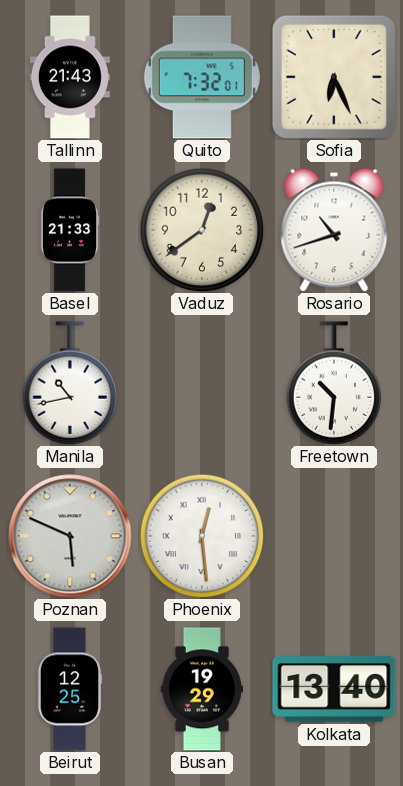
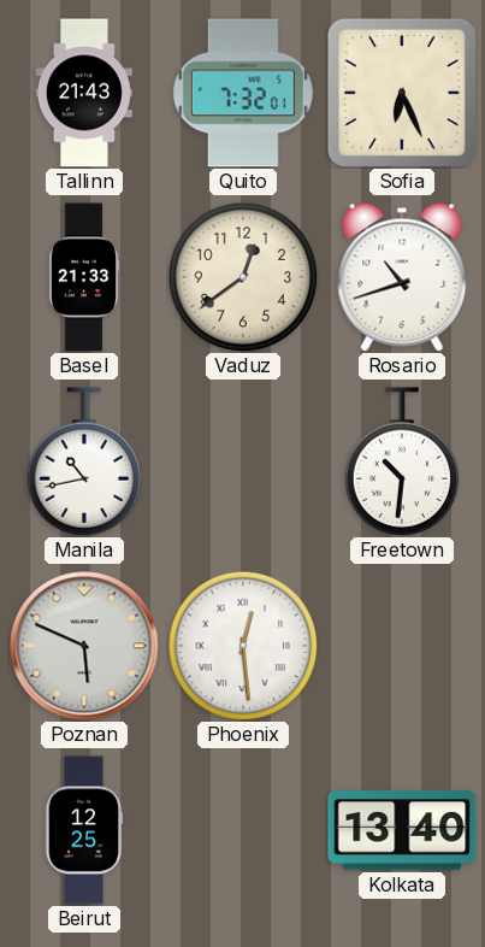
Busan: 19:29 -> none (202, 689)
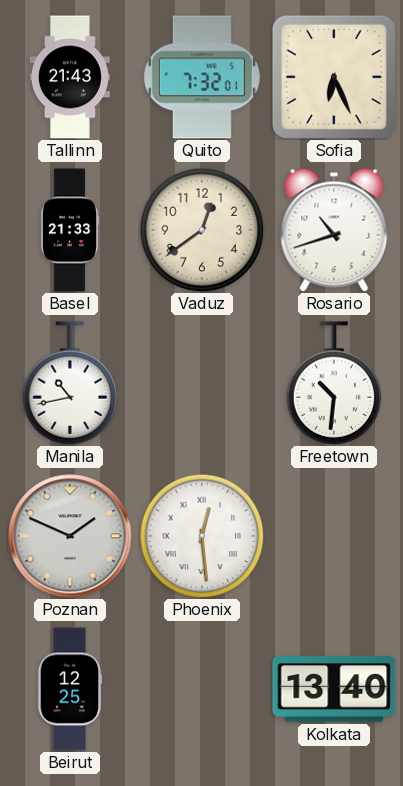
Poznan: 5:49 -> 1:49 (70, 536)
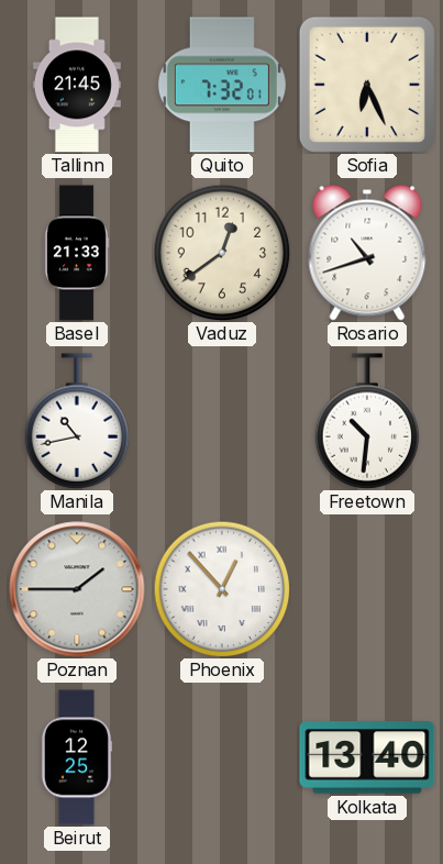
Tallinn: 21:43 -> 21:45 (77, 85)
Poznan: 1:49 -> 1:45 (77, 589)
Phoenix: 12:29 -> 12:53 (222, 589)
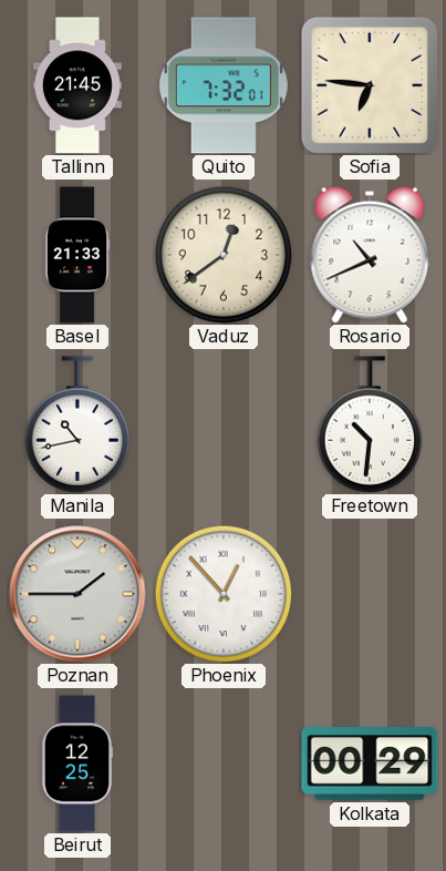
Sofia: 6:26 -> 6:46 (370, 85)
Rosario: 10:42 -> 10:41 (370, 255)
Kolkata: 13:40 -> 00:29 (370, 764)
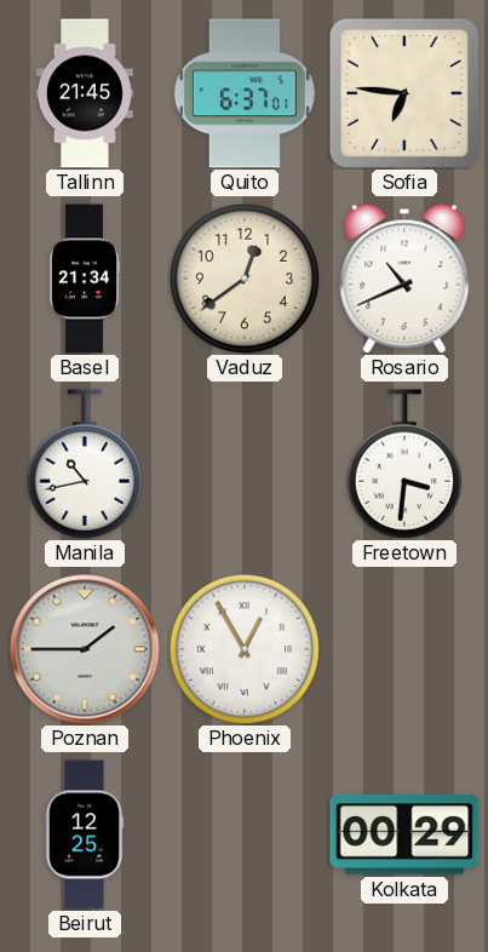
Quito: 7:32 -> 6:37 (245, 93)
Basel: 21:33 -> 21:34 (85, 279)
Freetown: 10:31 -> 3:31 (404, 464)
Phoenix: 12:53 -> 12:55 (245, 649)
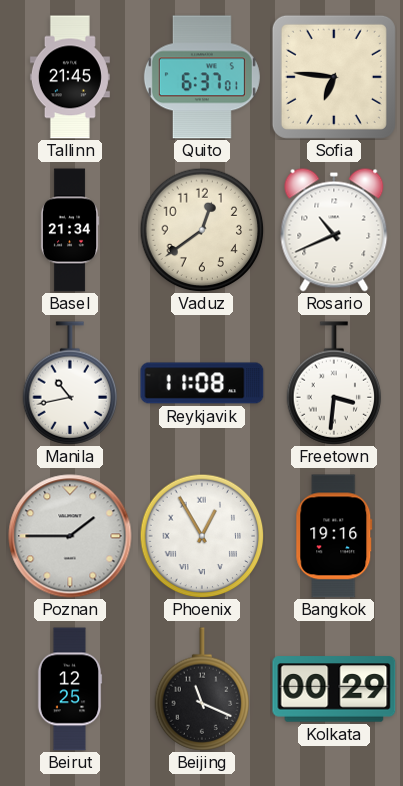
Reykjavik: none -> 11:08 (202, 383)
Bangkok: none -> 19:16 (334, 536)
Beijing: none -> 11:19 (202, 689)
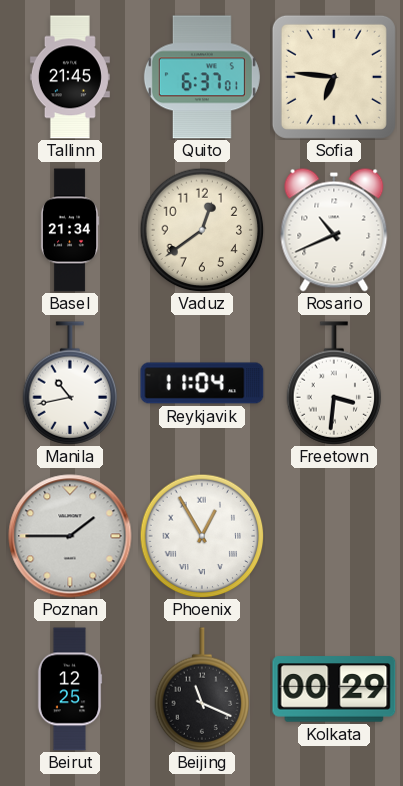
Reykjavik: 11:08 -> 11:04 (202, 383)
Bangkok: 19:16 -> none (334, 536)
